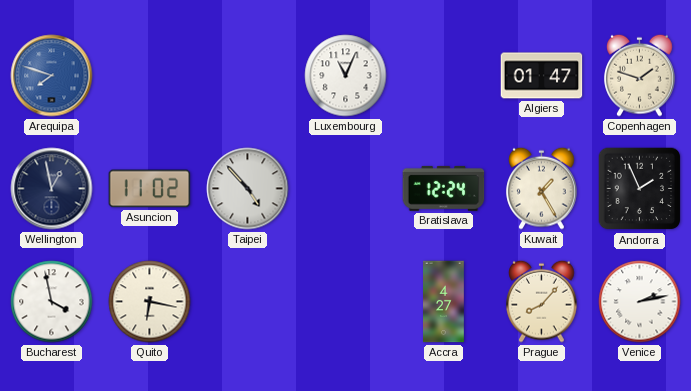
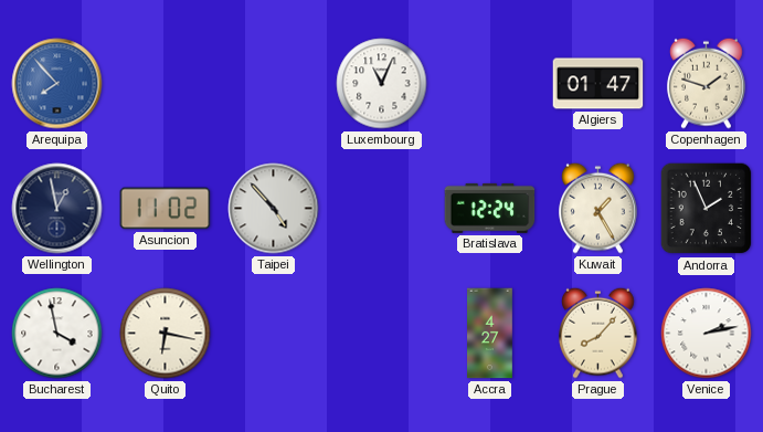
Arequipa: 7:48 -> 7:53 (57, 84)
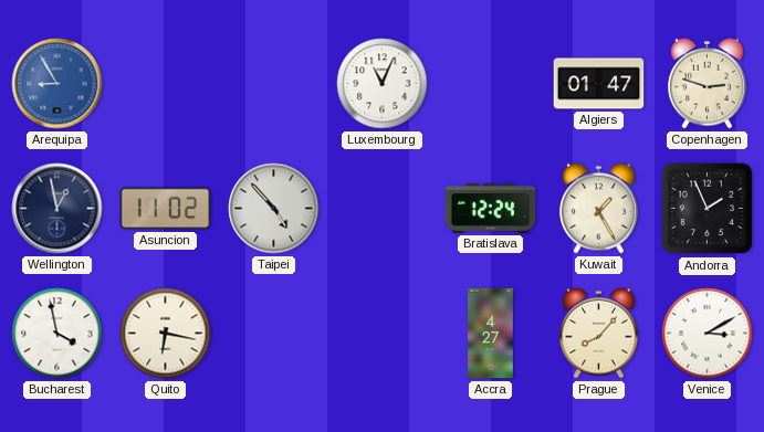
Arequipa: 7:53 -> 8:55 (57, 84)
Copenhagen: 1:48 -> 2:48 (708, 83)
Venice: 2:13 -> 3:10 (708, 334)
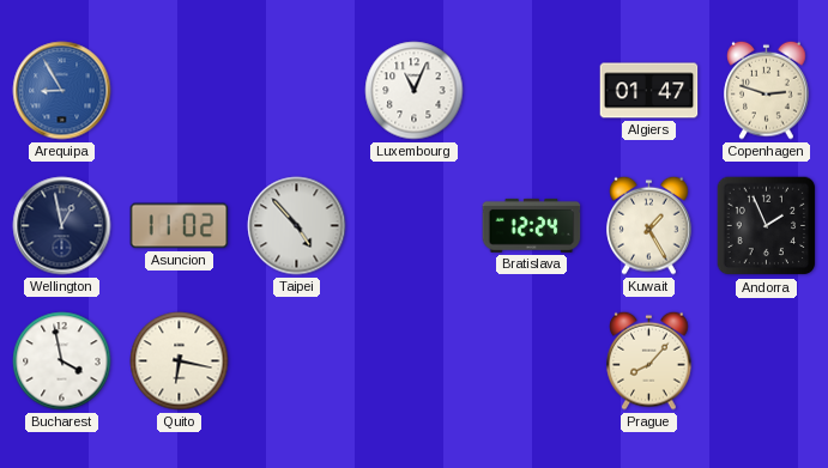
Accra: 4:27 -> none (491, 334)
Venice: 3:10 -> none (708, 334)
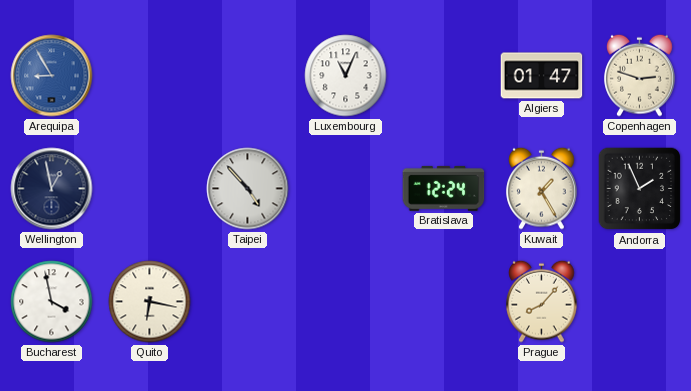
Asuncion: 11:02 -> none (180, 226)
